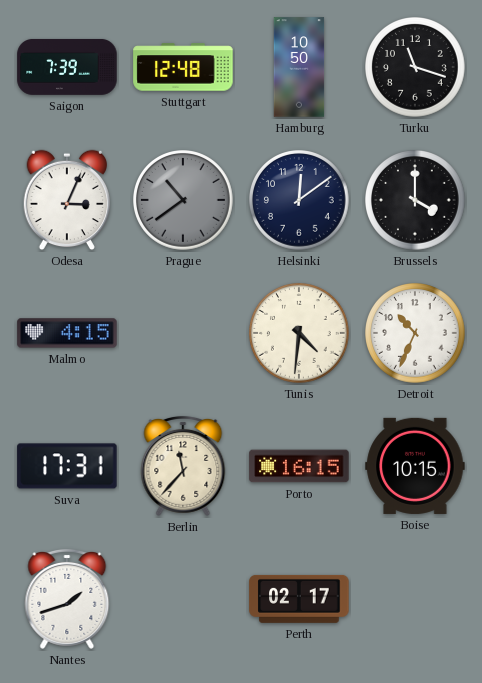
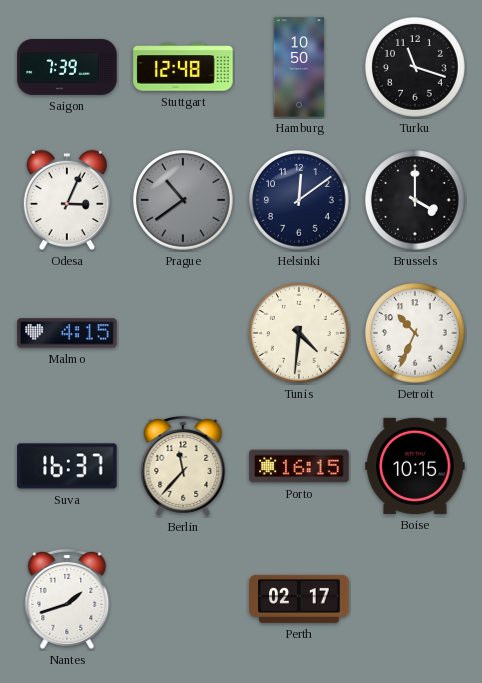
Suva: 17:31 -> 16:37 (67, 466)
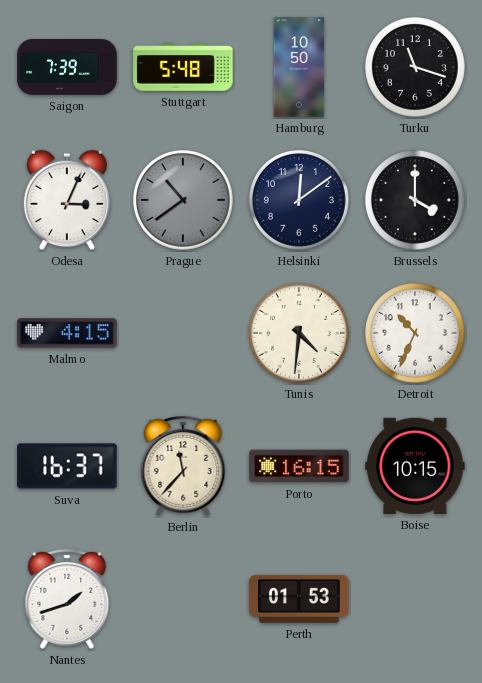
Stuttgart: 12:48 -> 5:48 (183, 67)
Perth: 02:17 -> 01:53 (299, 599)
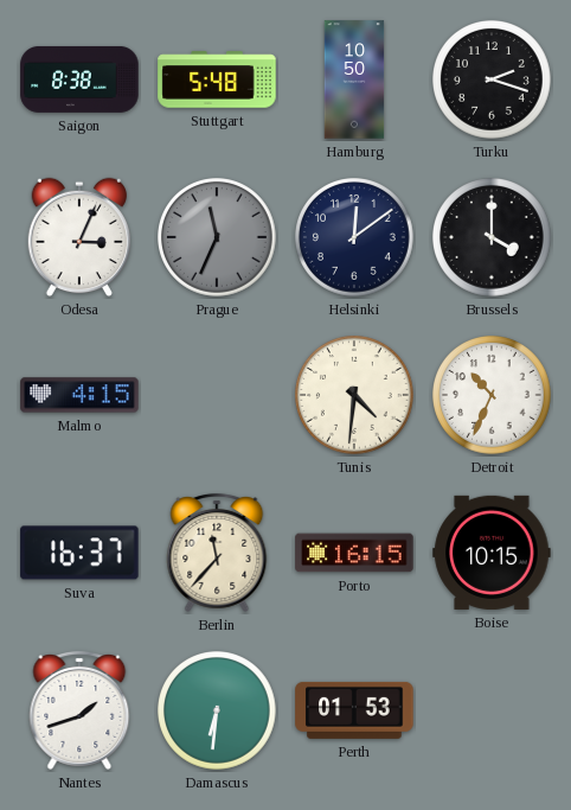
Saigon: 7:39 -> 8:38 (79, 79)
Turku: 11:18 -> 2:18 (493, 81)
Prague: 10:39 -> 11:34 (218, 238)
Damascus: none -> 6:31 (218, 712)
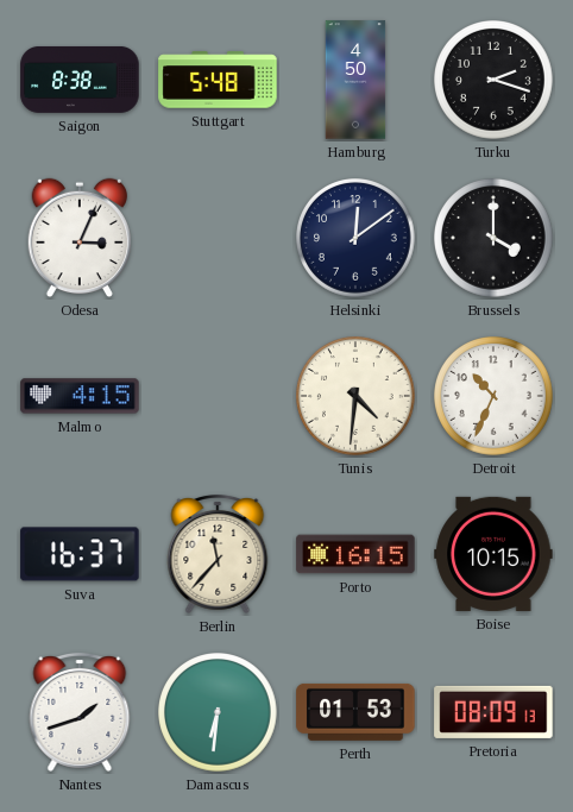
Hamburg: 10:50 -> 4:50 (355, 80)
Prague: 11:34 -> none (218, 238)
Pretoria: none -> 08:09 (493, 712)
